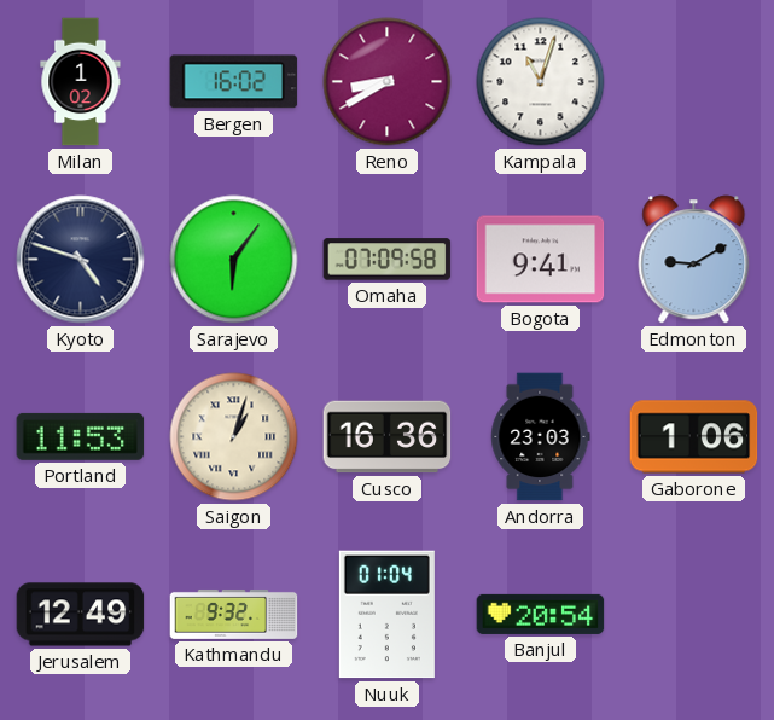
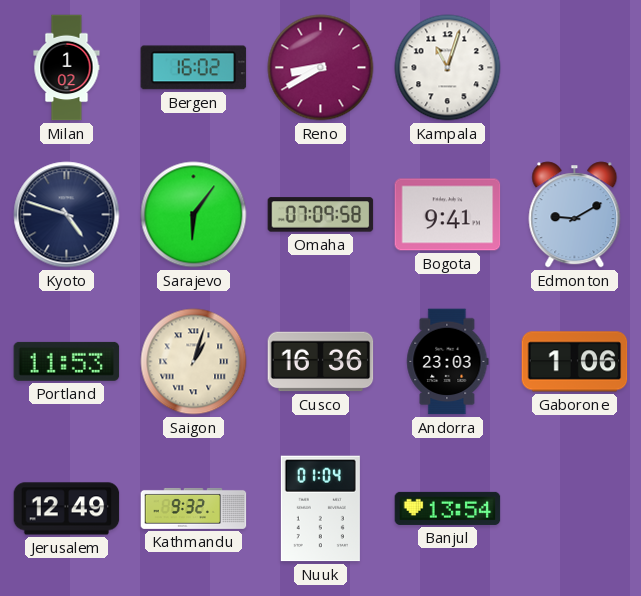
Banjul: 20:54 -> 13:54 (448, 508)
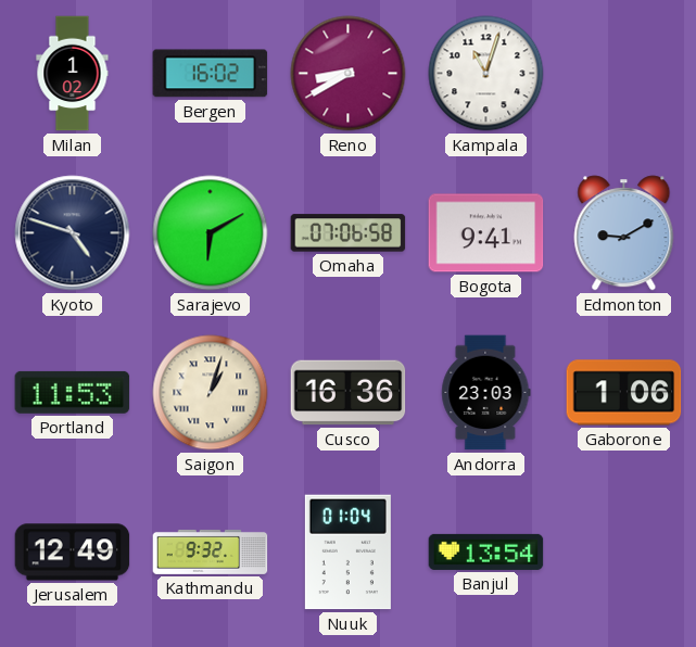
Sarajevo: 6:06 -> 6:10 (211, 233)
Omaha: 07:09 -> 07:06 (349, 233)
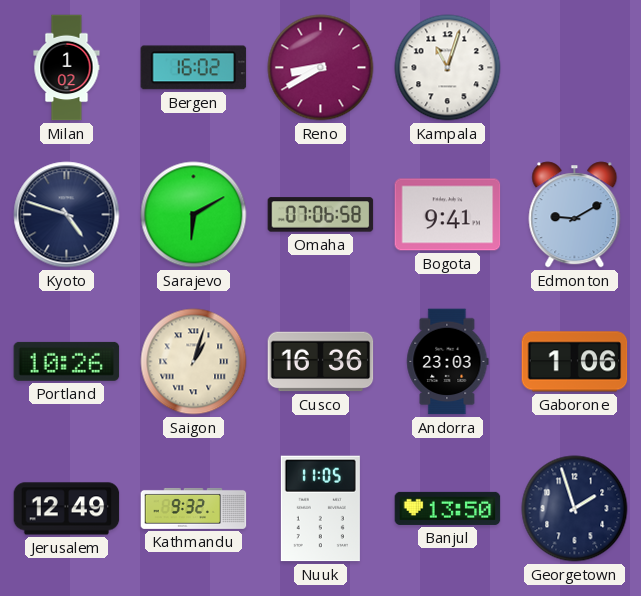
Portland: 11:53 -> 10:26 (67, 361)
Nuuk: 01:04 -> 11:05 (320, 509)
Banjul: 13:54 -> 13:50 (448, 508)
Georgetown: none -> 1:57 (575, 509)
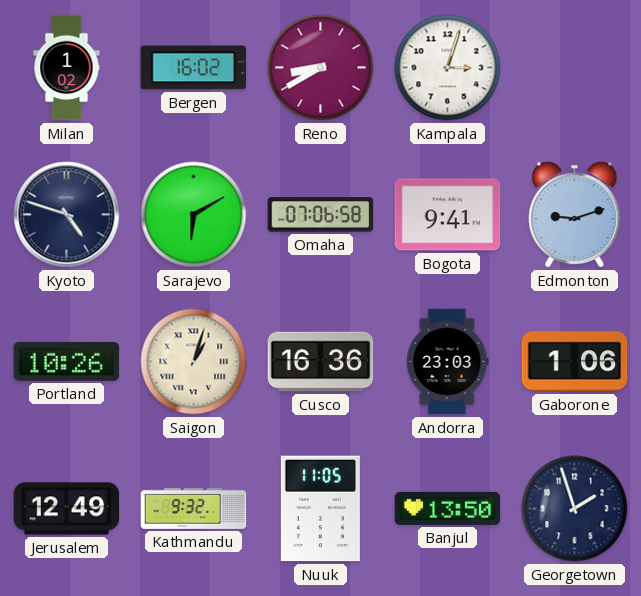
Kampala: 11:03 -> 3:03 (448, 68)
Edmonton: 9:10 -> 9:12 (575, 215)
